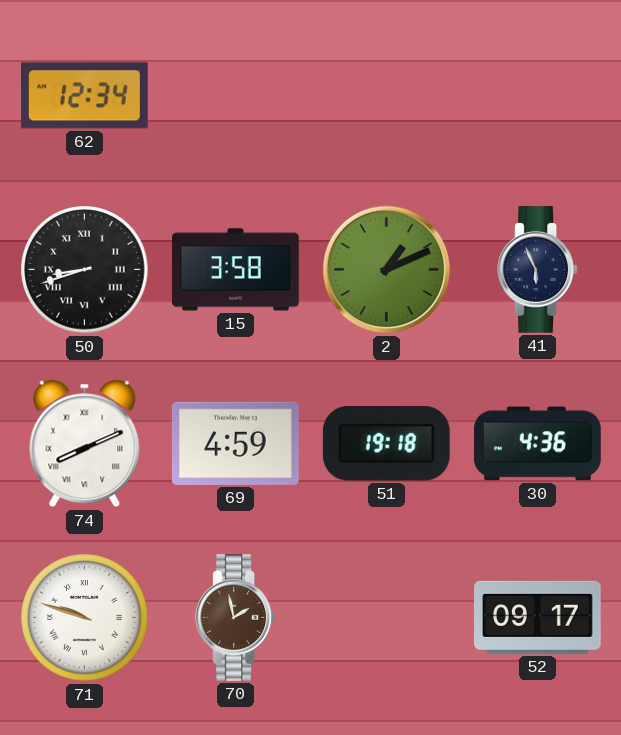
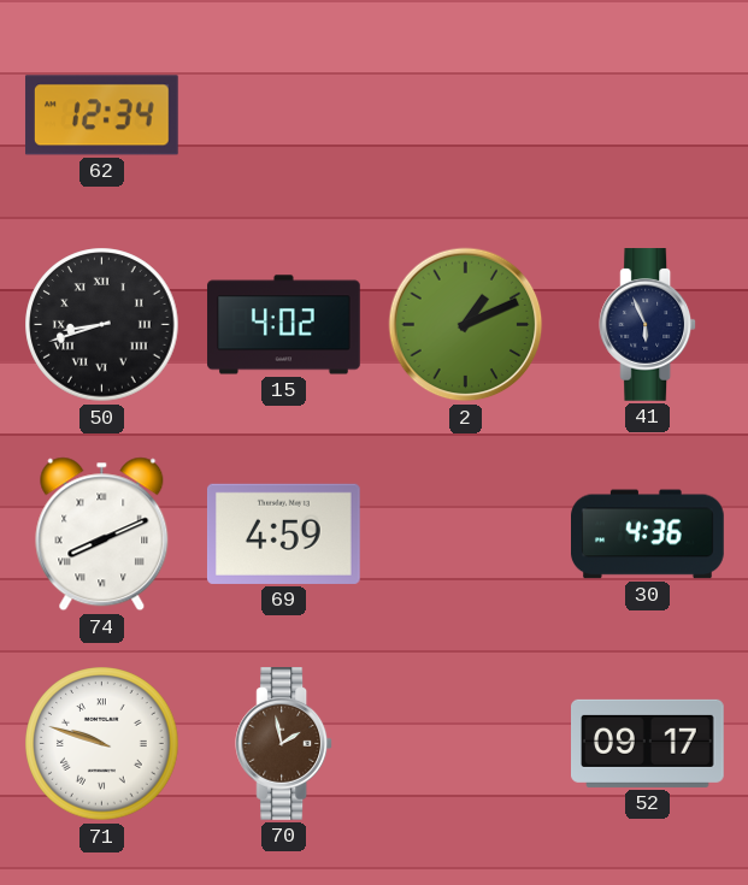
15: 3:58 -> 4:02 (284, 325)
51: 19:18 -> none (386, 444)
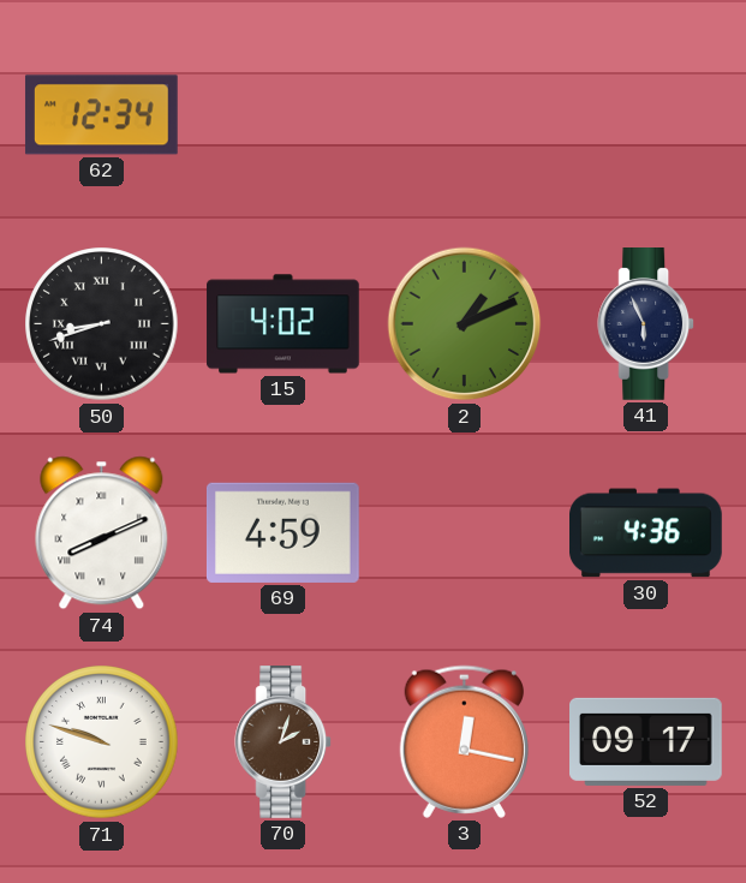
70: 1:58 -> 2:03 (284, 742)
3: none -> 12:17 (464, 741)
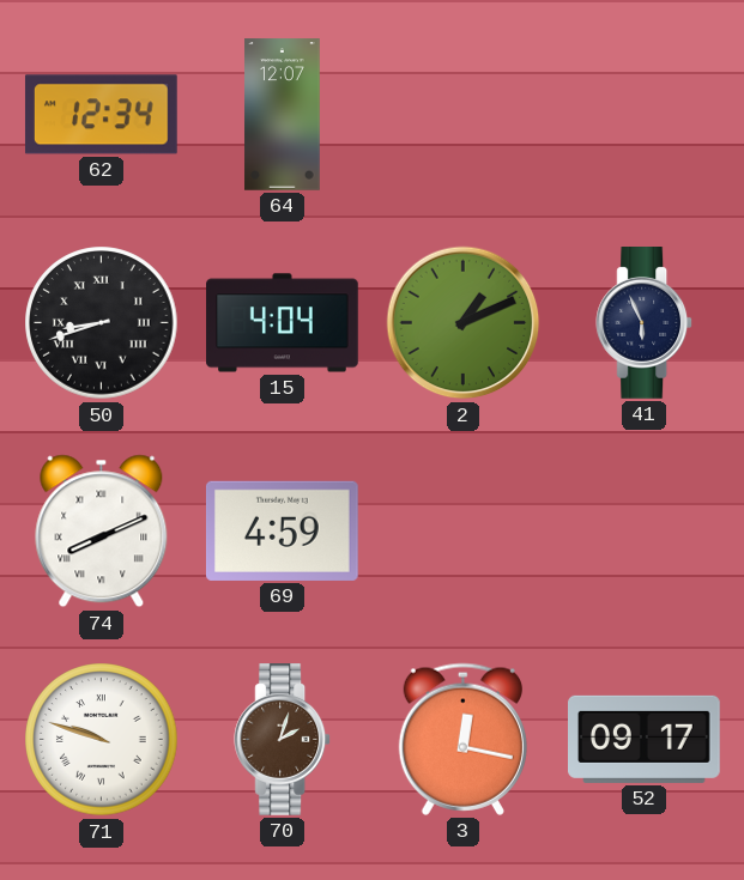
64: none -> 12:07 (283, 115)
15: 4:02 -> 4:04 (283, 323)
30: 4:36 -> none (646, 533)
